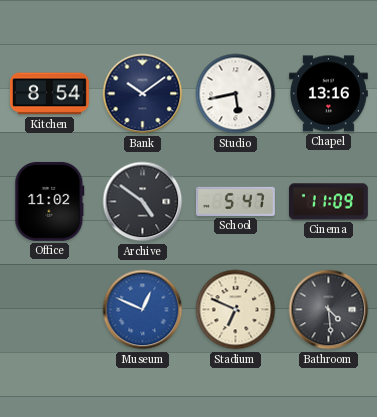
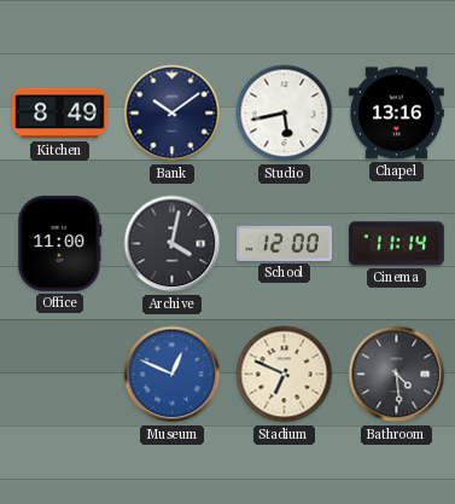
Kitchen: 8:54 -> 8:49 (59, 114)
Office: 11:02 -> 11:00 (60, 243)
Archive: 4:51 -> 4:02 (173, 244)
School: 5:47 -> 12:00 (284, 243)
Cinema: 11:09 -> 11:14 (396, 244)
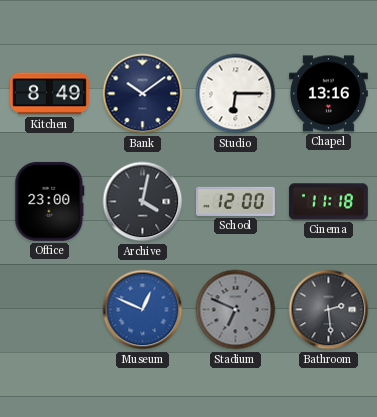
Studio: 5:43 -> 6:15 (236, 94)
Office: 11:00 -> 23:00 (50, 201)
Cinema: 11:14 -> 11:18 (328, 202)
Stadium dial: cream -> grey (236, 310)
Bathroom: 4:29 -> 2:29 (329, 310)
